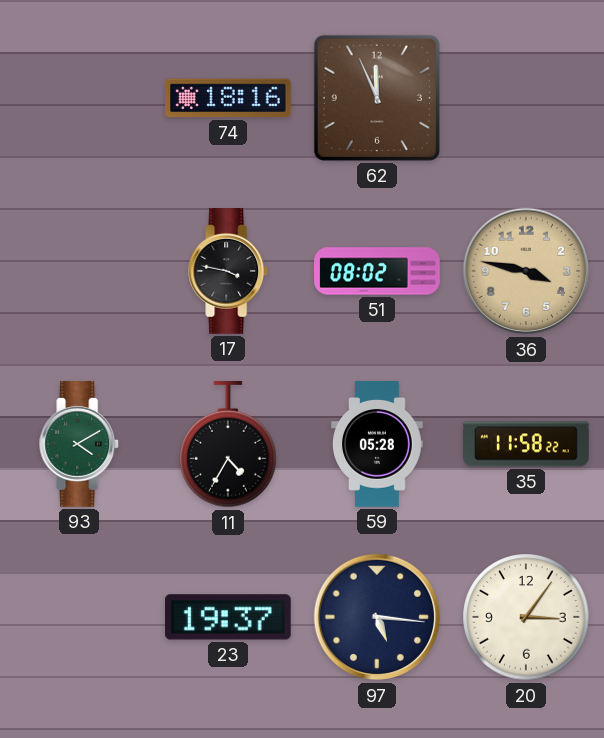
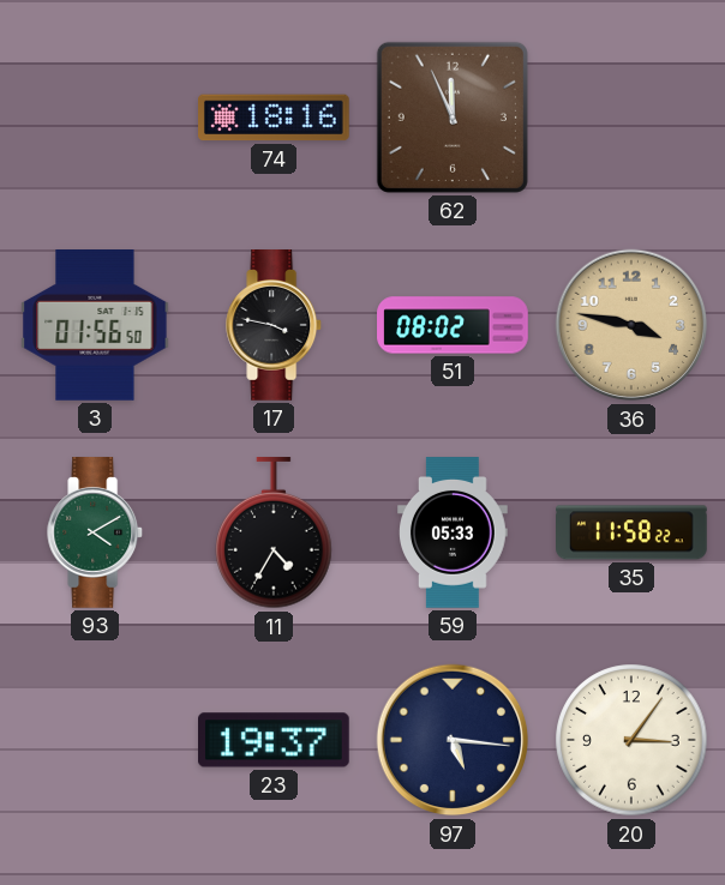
3: none -> 01:56 (95, 326)
59: 05:28 -> 05:33 (454, 532)
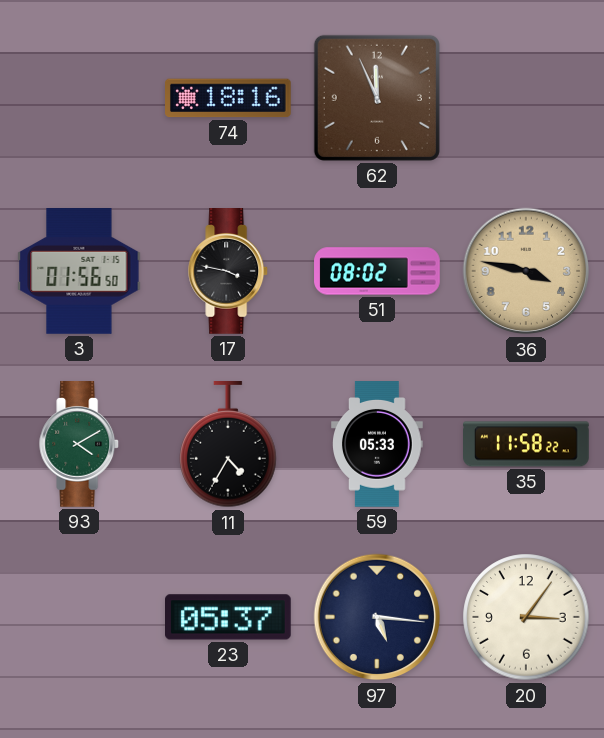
23: 19:37 -> 05:37 (229, 617)
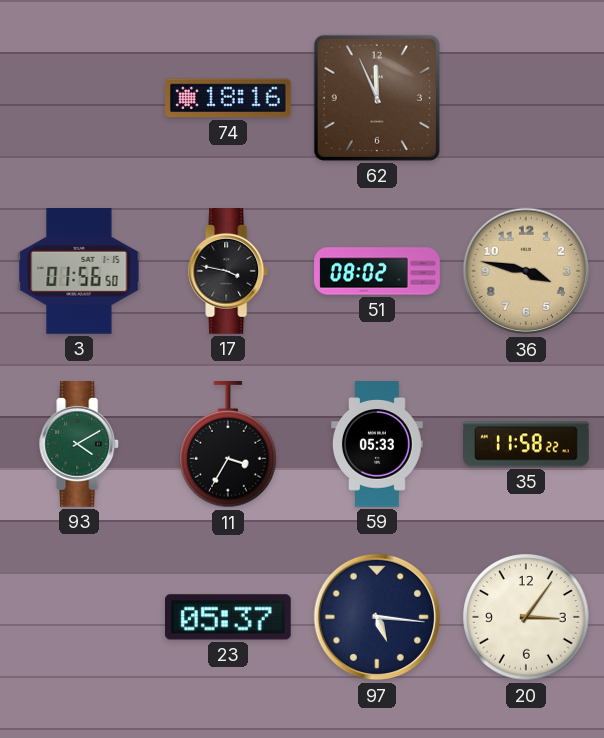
11: 4:35 -> 3:35 (228, 445)
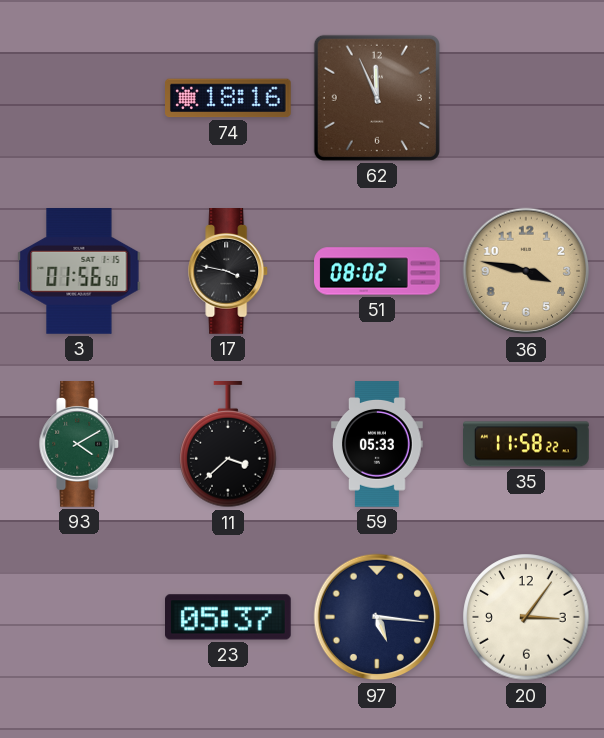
11: 3:35 -> 3:38 (228, 445)
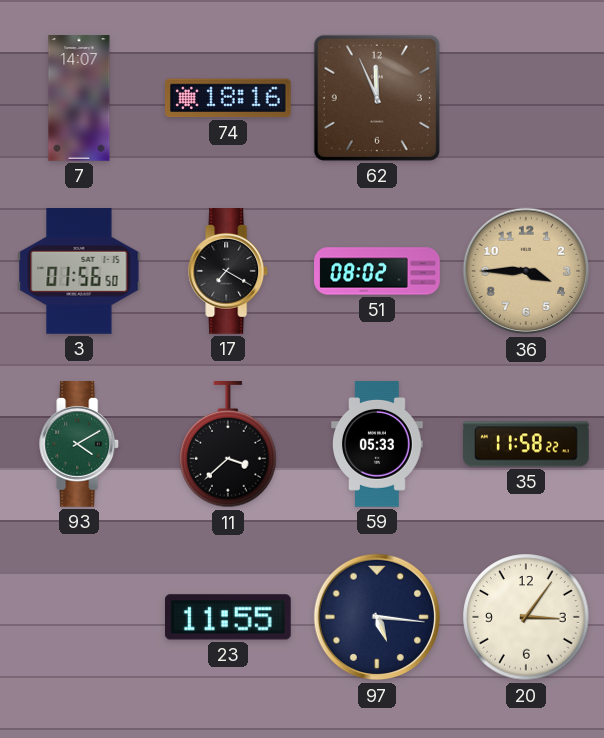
7: none -> 14:07 (79, 98)
17: 3:47 -> 7:20 (229, 272)
36: 3:47 -> 3:45 (526, 271)
23: 05:37 -> 11:55 (229, 617)
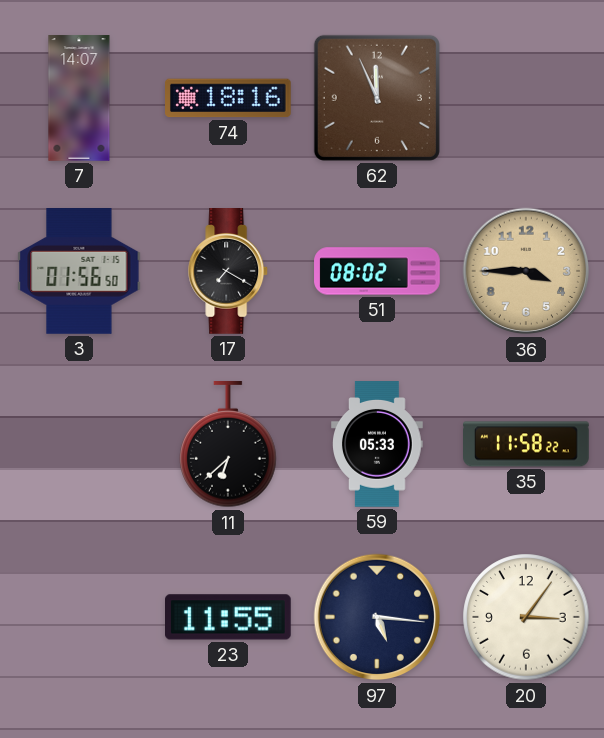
93: 4:10 -> none (80, 445)
11: 3:38 -> 6:38 (228, 445)
